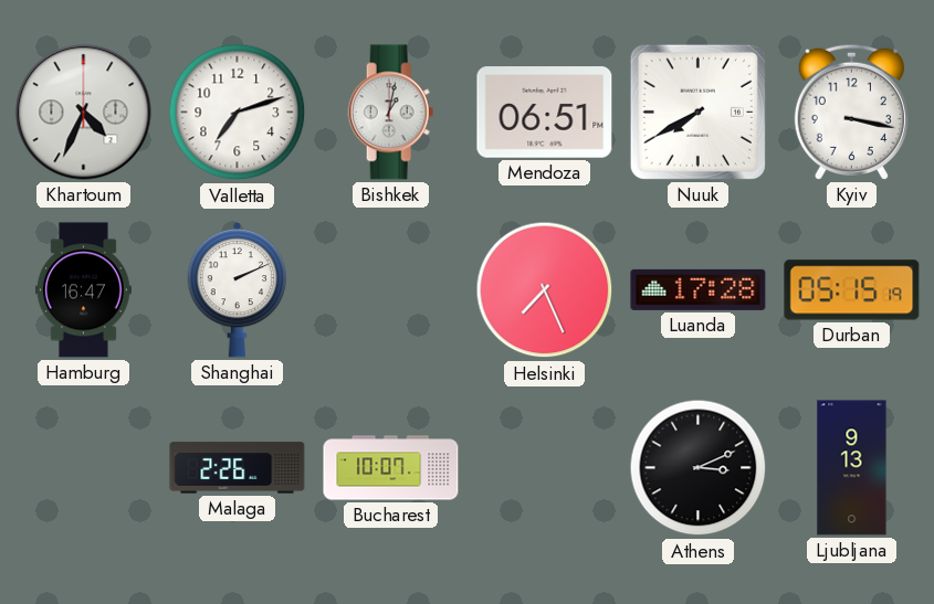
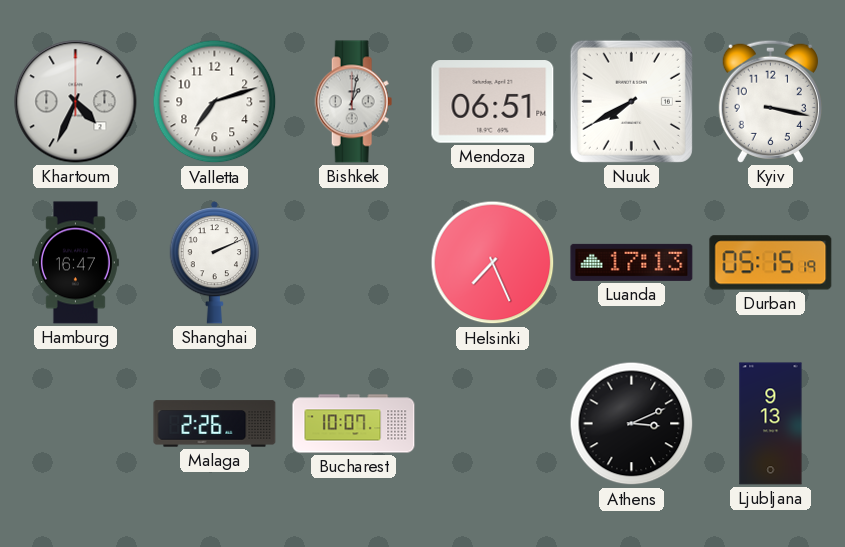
Luanda: 17:28 -> 17:13 (632, 262)
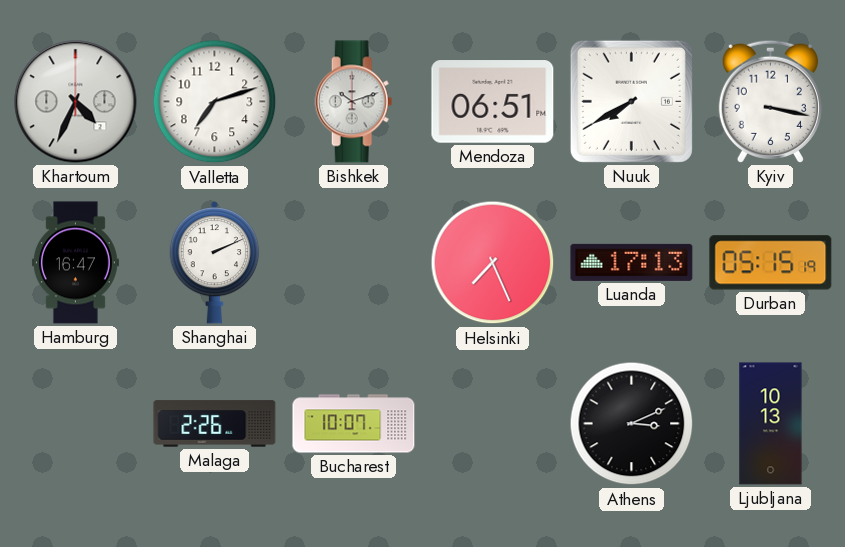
Bishkek: 1:02 -> 10:12 (354, 102)
Ljubljana: 9:13 -> 10:13 (771, 424)
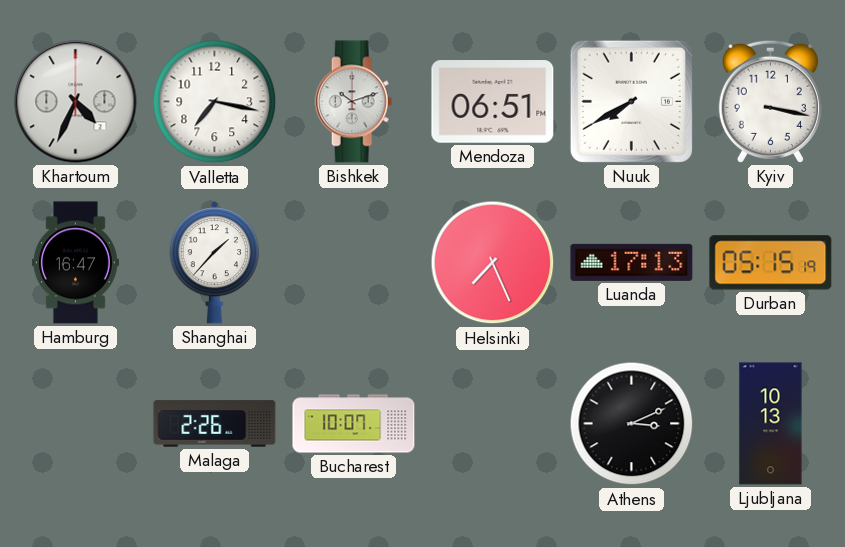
Valletta: 7:12 -> 7:17 (215, 102)
Shanghai: 2:11 -> 1:37 (214, 262)
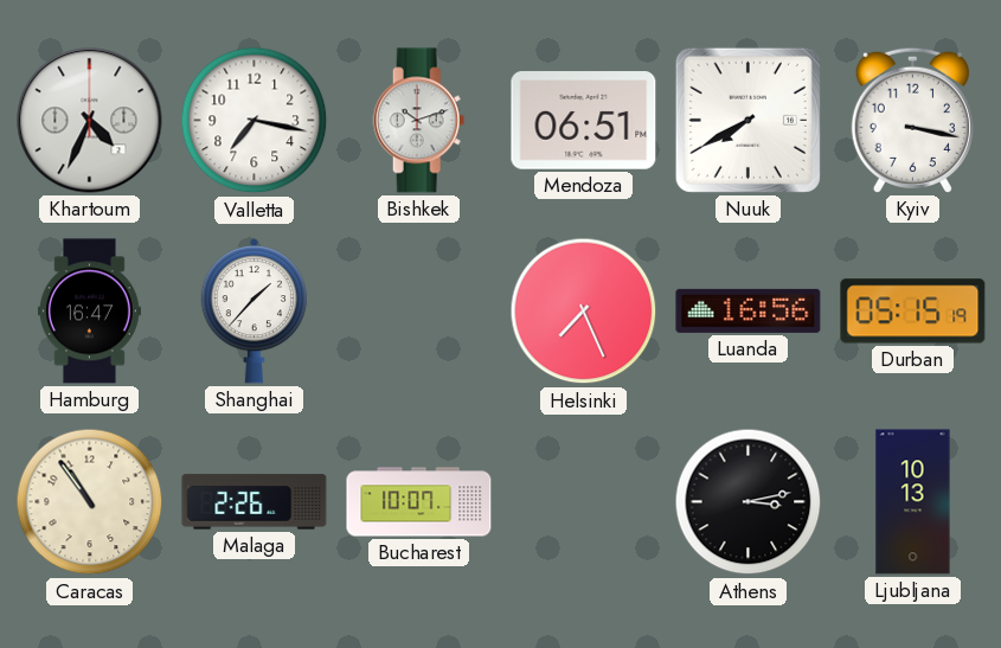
Luanda: 17:13 -> 16:56 (749, 310)
Caracas: none -> 10:54 (90, 502)
Athens: 3:11 -> 3:13 (749, 502)
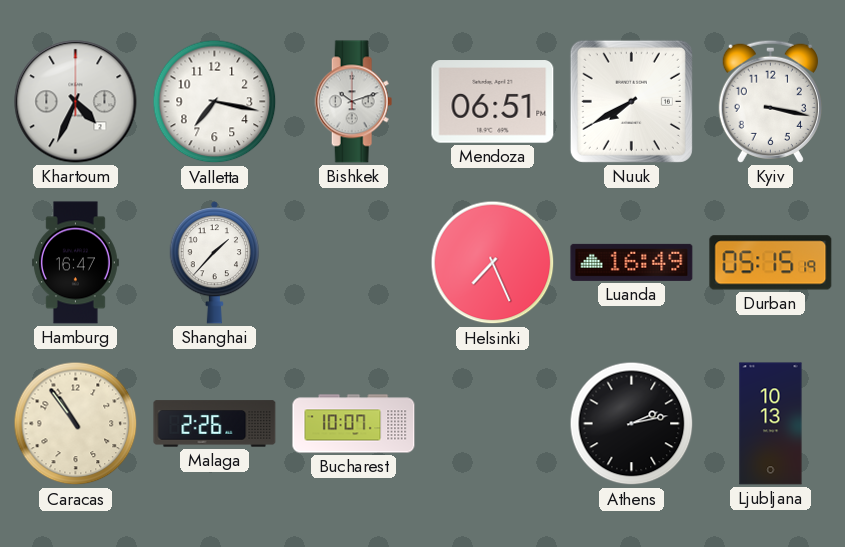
Luanda: 16:56 -> 16:49 (632, 262)
Athens: 3:13 -> 2:13 (632, 424)
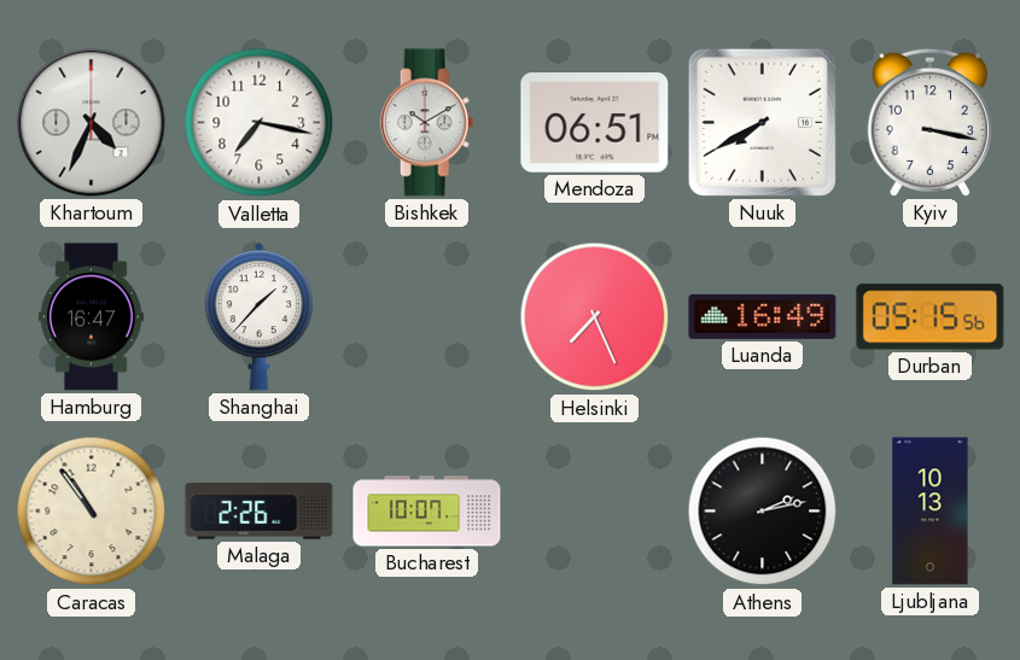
Bishkek: 10:12 -> 10:10 (427, 123)
Durban: 05:15:19 -> 05:15:56 (931, 317)
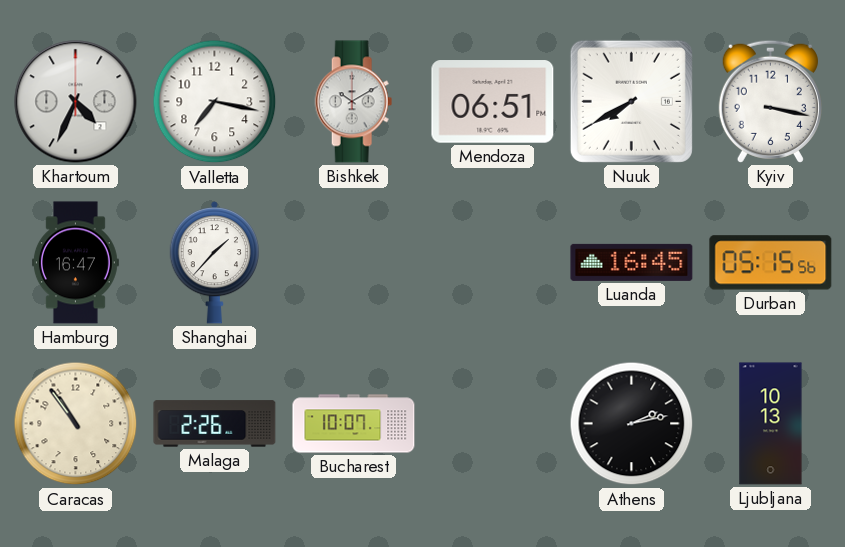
Helsinki: 7:26 -> none (595, 317)
Luanda: 16:49 -> 16:45 (632, 262)
